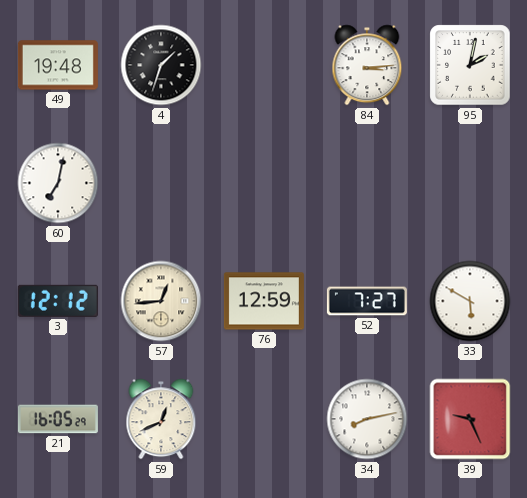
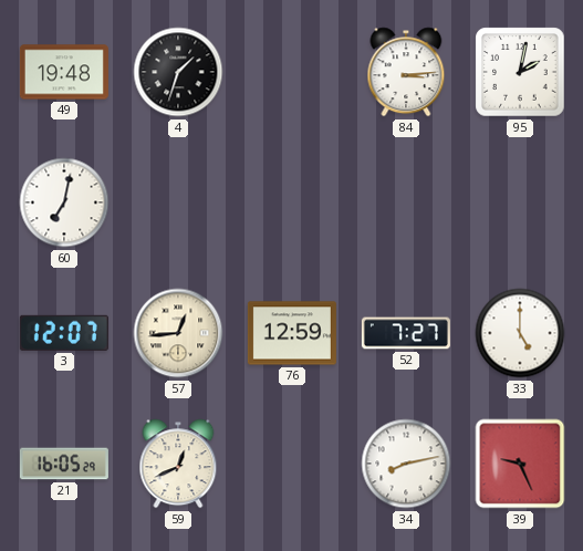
3: 12:12 -> 12:07 (64, 333)
33: 5:50 -> 5:00 (520, 333)
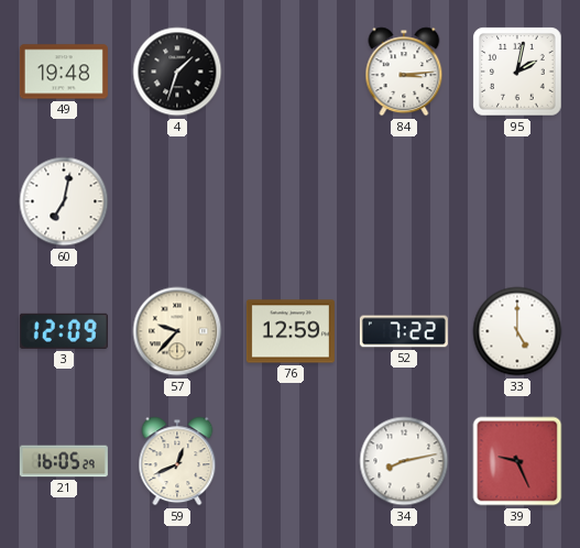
3: 12:07 -> 12:09 (64, 331)
57: 12:44 -> 9:37 (177, 331)
52: 7:27 -> 7:22 (404, 331)
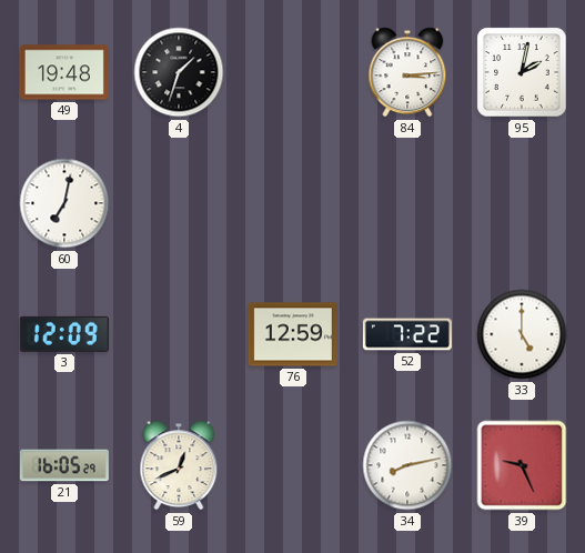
57: 9:37 -> none (177, 331)
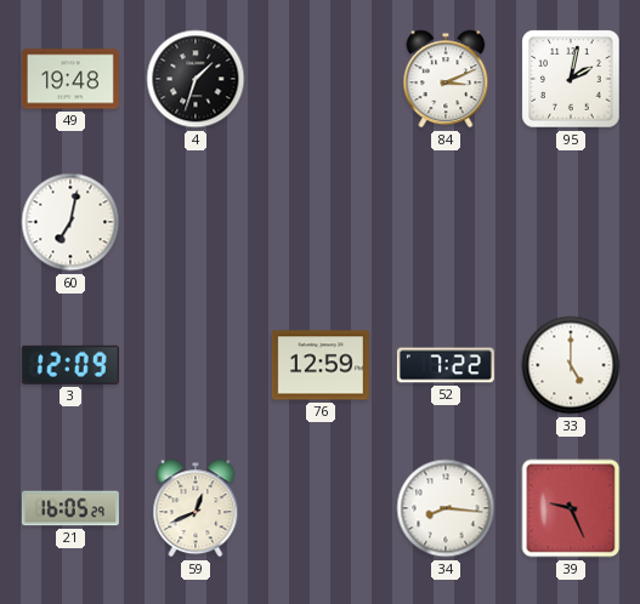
84: 3:14 -> 3:11 (446, 79)
34: 8:13 -> 8:16 (446, 508)
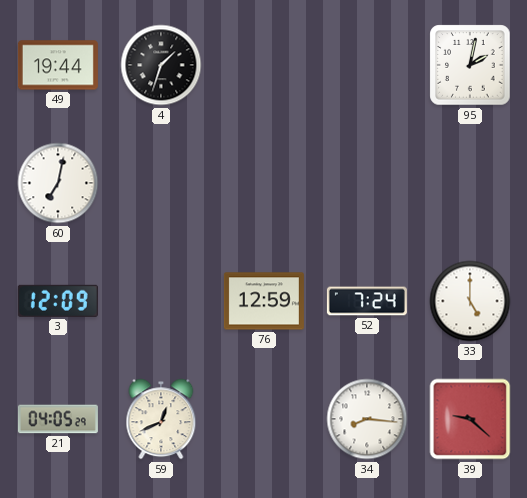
49: 19:48 -> 19:44 (58, 65)
84: 3:11 -> none (446, 79)
52: 7:22 -> 7:24 (367, 301)
21: 16:05 -> 04:05 (58, 419)
39: 9:26 -> 9:22 (470, 419)
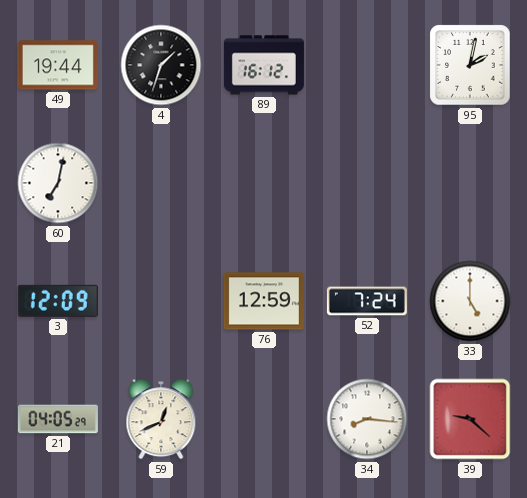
89: none -> 16:12 (264, 65)
